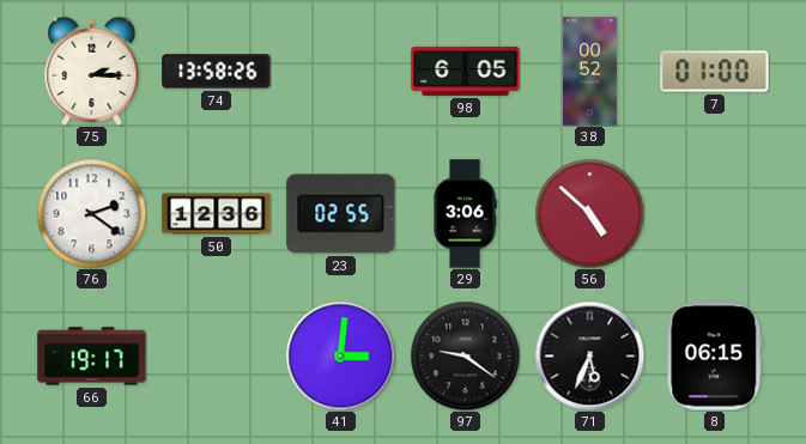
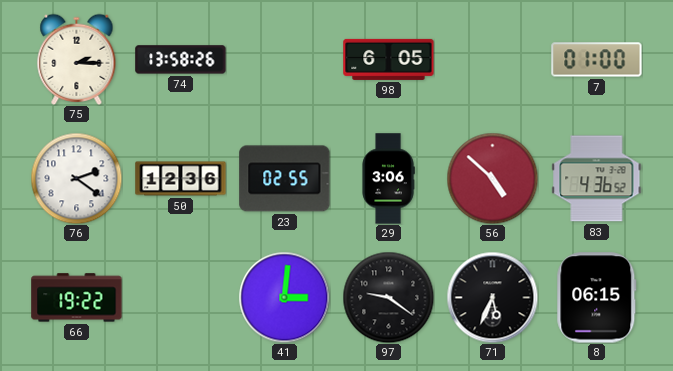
38: 00:52 -> none (589, 72)
83: none -> 4:36 (597, 179)
66: 19:17 -> 19:22 (77, 298)
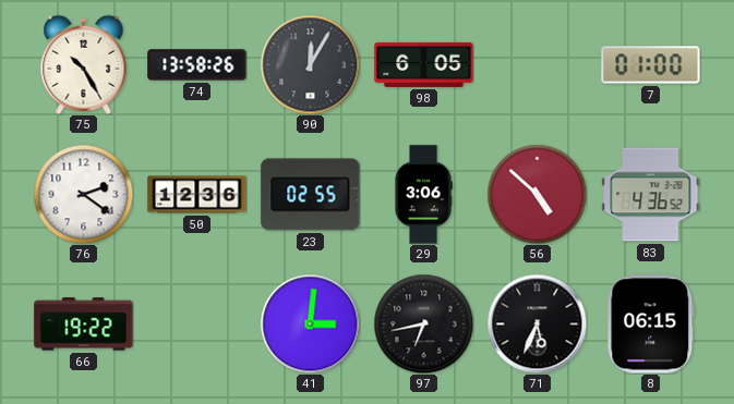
75: 2:15 -> 10:25 (84, 64)
90: none -> 12:05 (310, 64)
97: 9:21 -> 6:43 (423, 323)
